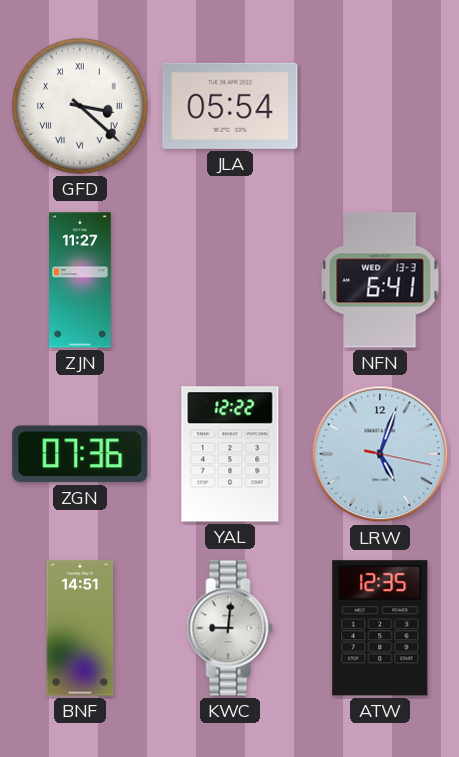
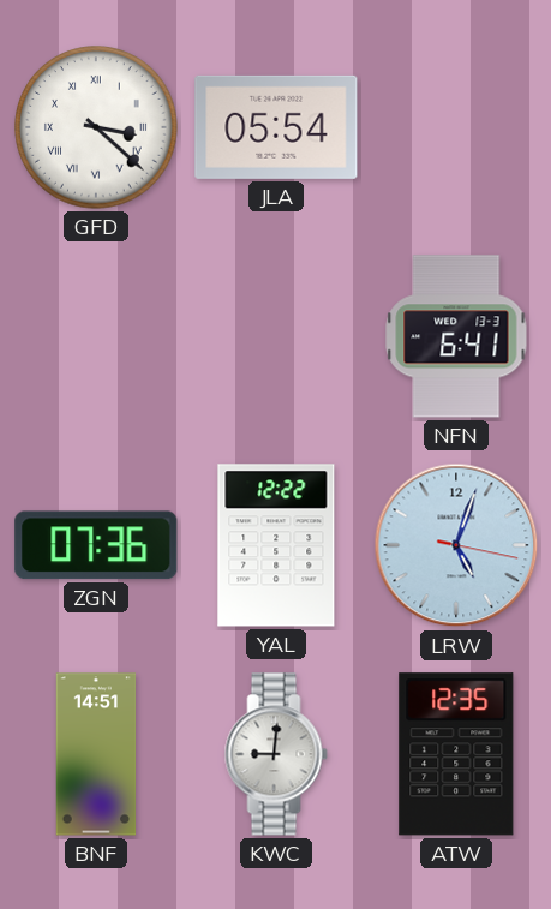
ZJN: 11:27 -> none (80, 280)
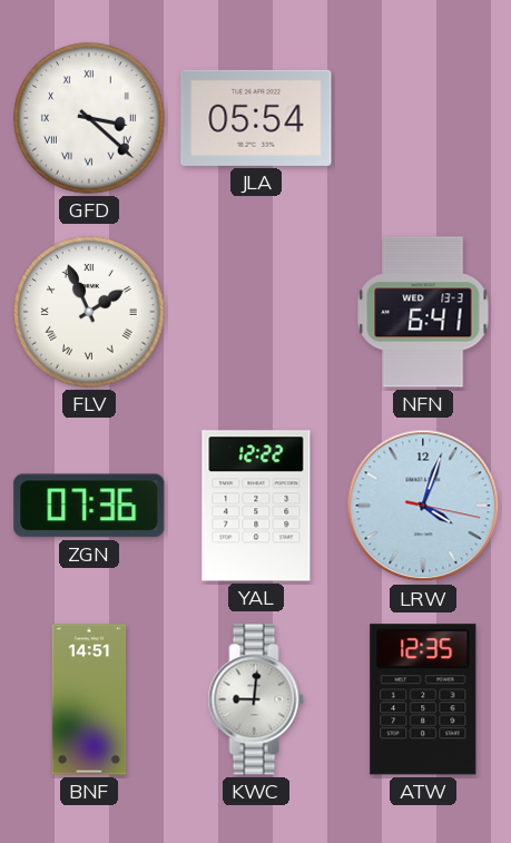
FLV: none -> 1:56 (89, 312)
LRW: 5:03 -> 4:03 (423, 506)
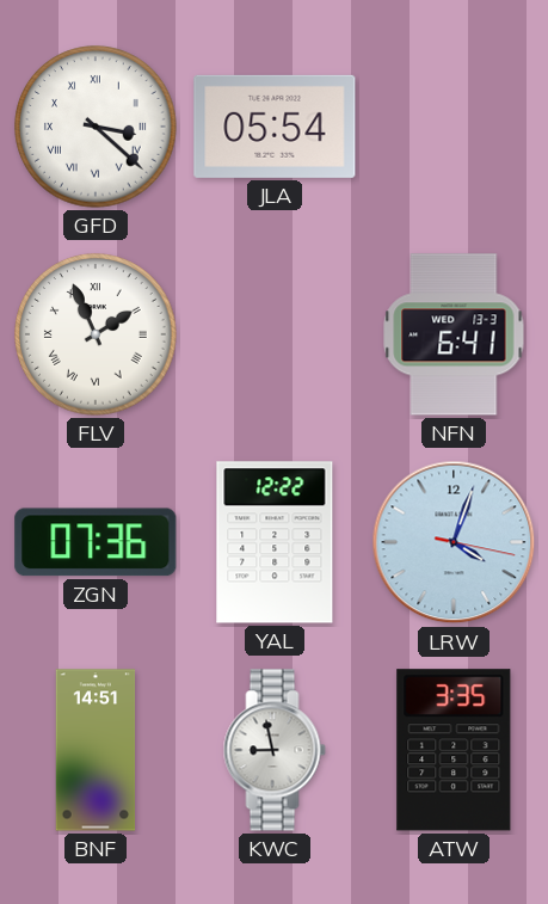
KWC: 9:01 -> 8:58 (275, 750)
ATW: 12:35 -> 3:35 (454, 750)
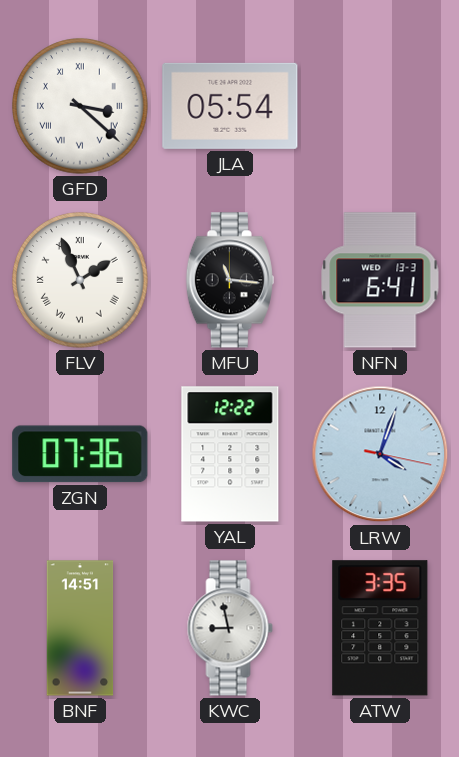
MFU: none -> 11:16 (230, 280)
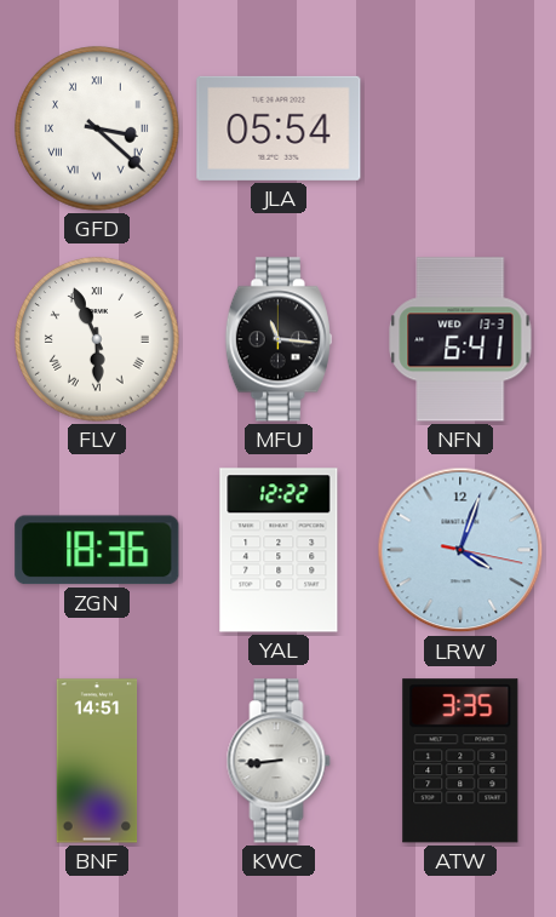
FLV: 1:56 -> 5:56 (97, 339)
ZGN: 07:36 -> 18:36 (97, 550)
KWC: 8:58 -> 8:44 (279, 761)
